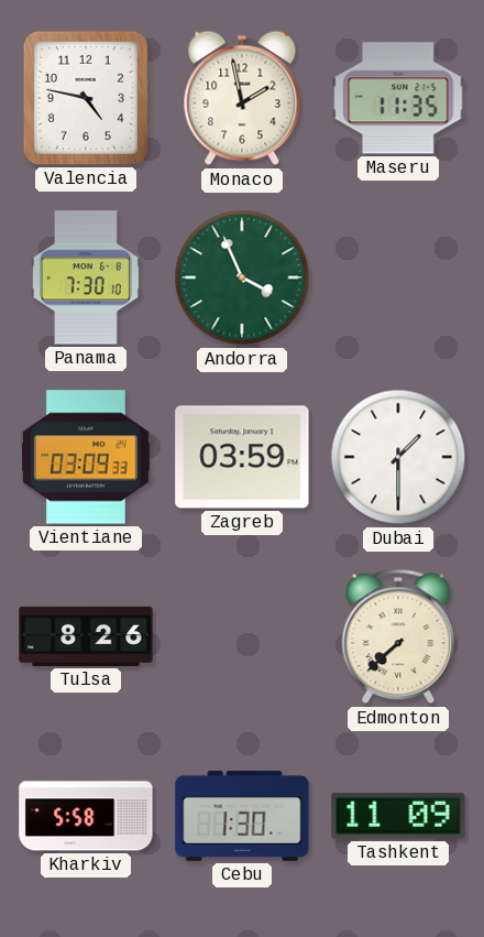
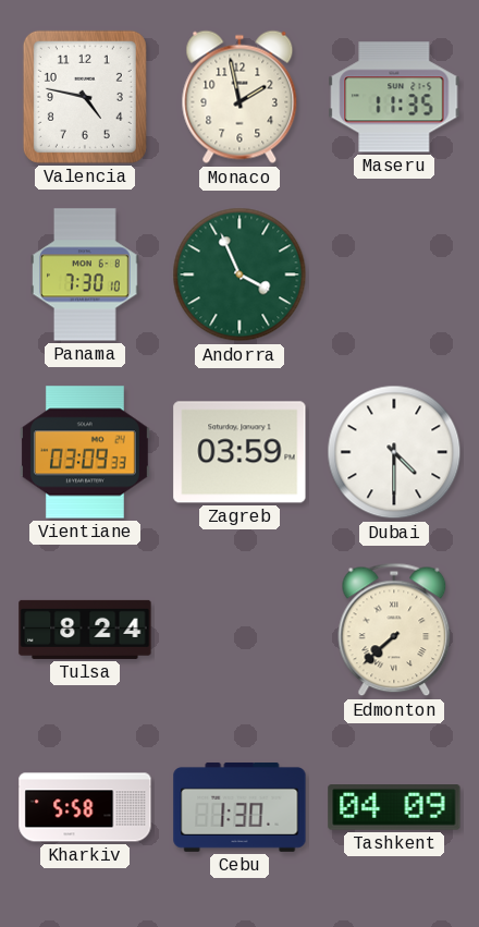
Dubai: 1:30 -> 4:30 (394, 452)
Tulsa: 8:26 -> 8:24 (85, 630)
Tashkent: 11:09 -> 04:09 (394, 807)
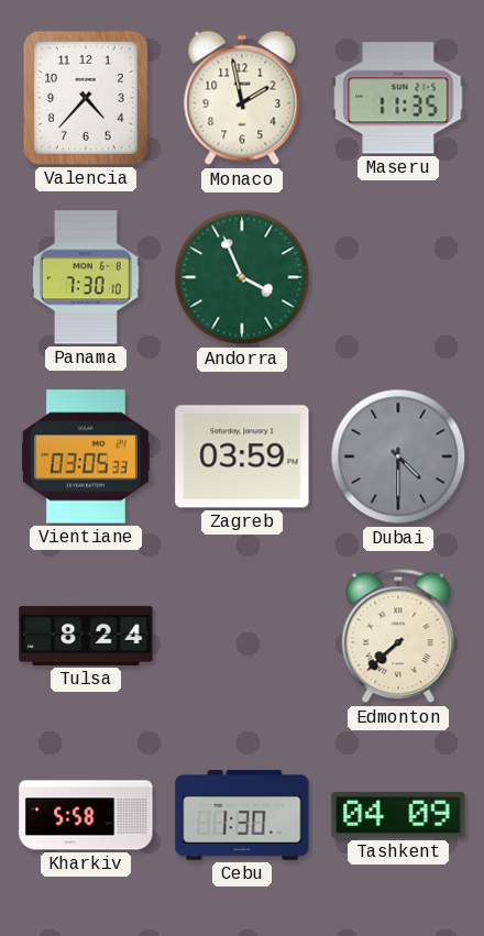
Valencia: 4:47 -> 4:37 (86, 98)
Vientiane: 03:09 -> 03:05 (86, 456)
Dubai dial: white -> grey (398, 456)
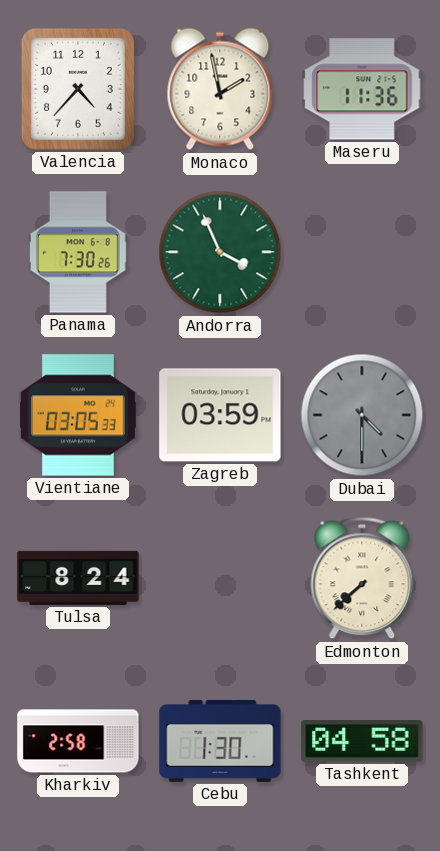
Maseru: 11:35 -> 11:36 (362, 89)
Panama: 7:30:10 -> 7:30:26 (78, 252)
Kharkiv: 5:58 -> 2:58 (78, 741)
Tashkent: 04:09 -> 04:58 (362, 741)
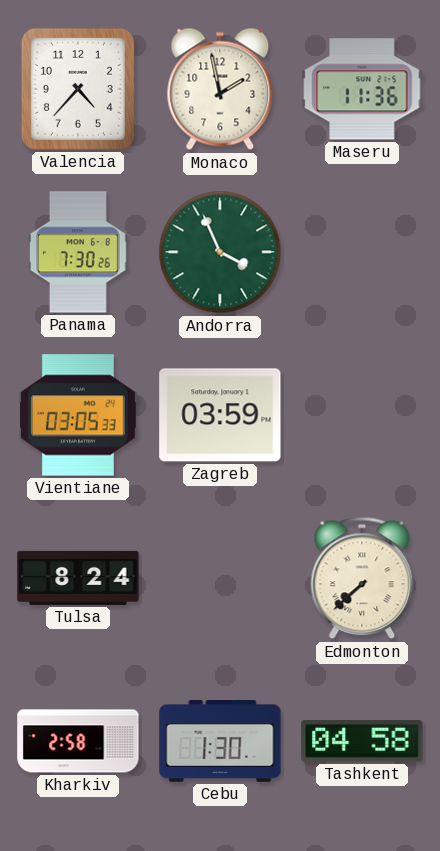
Dubai: 4:30 -> none (362, 415)
